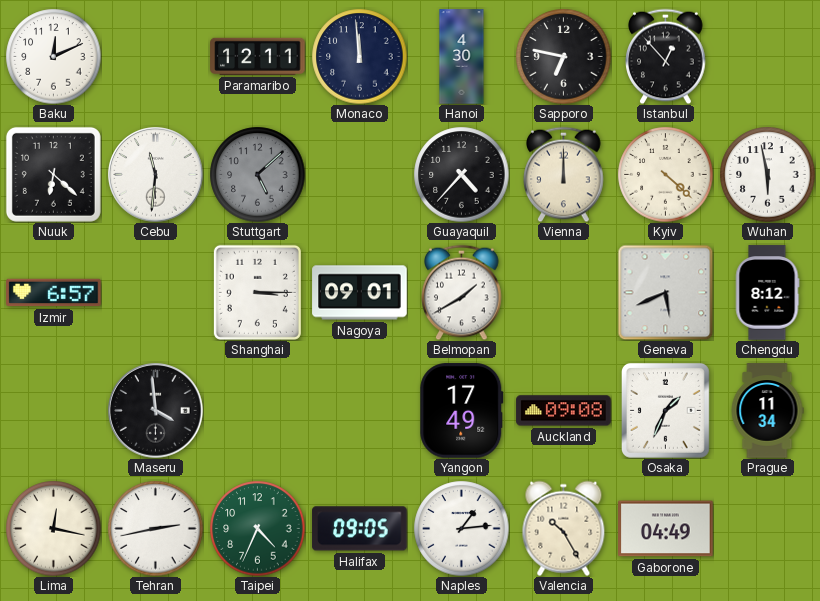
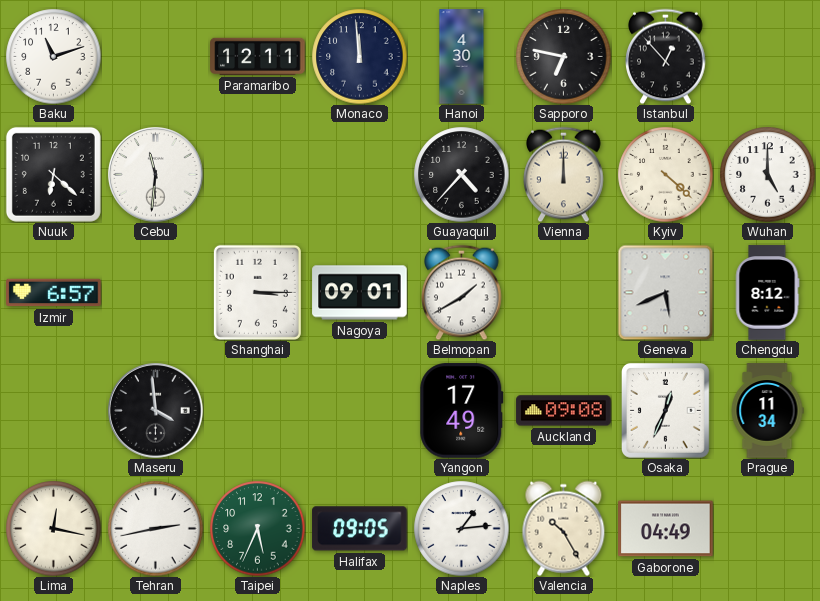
Baku: 12:11 -> 11:12 (53, 56)
Stuttgart: 5:08 -> none (257, 174)
Wuhan: 5:58 -> 5:00 (767, 174)
Osaka: 1:34 -> 12:34 (665, 410)
Taipei: 4:34 -> 5:34 (257, 528)
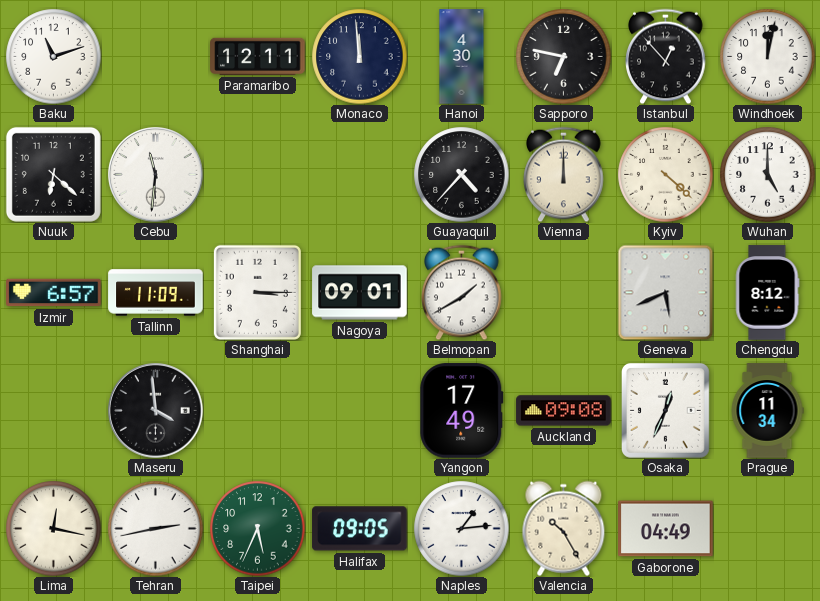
Windhoek: none -> 12:02 (767, 56)
Tallinn: none -> 11:09 (156, 293)
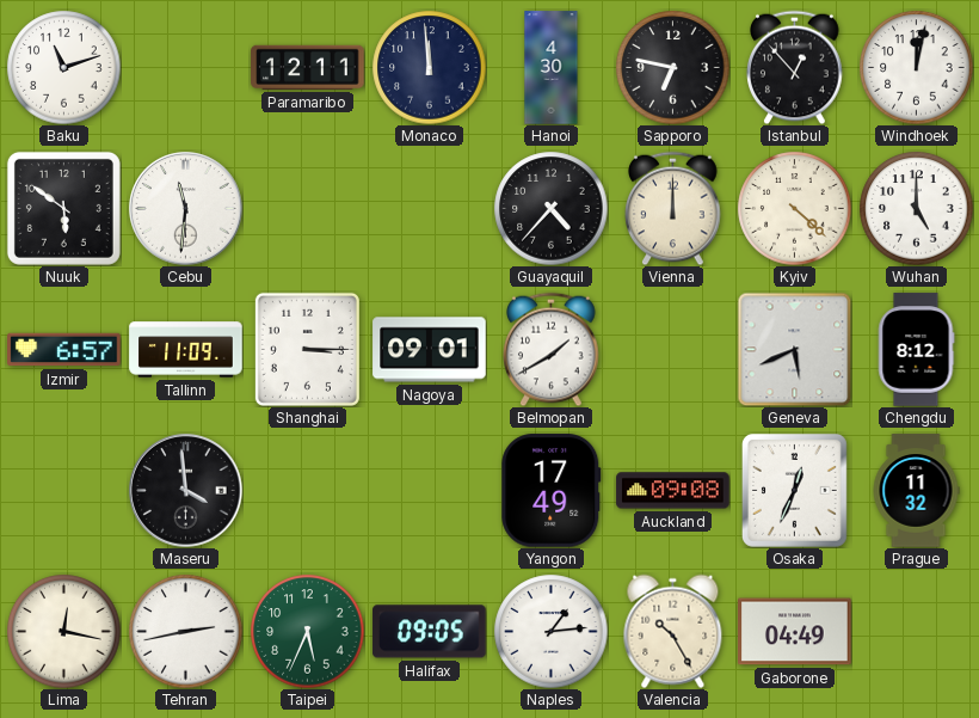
Nuuk: 6:22 -> 5:51 (63, 208)
Prague: 11:34 -> 11:32 (916, 491)
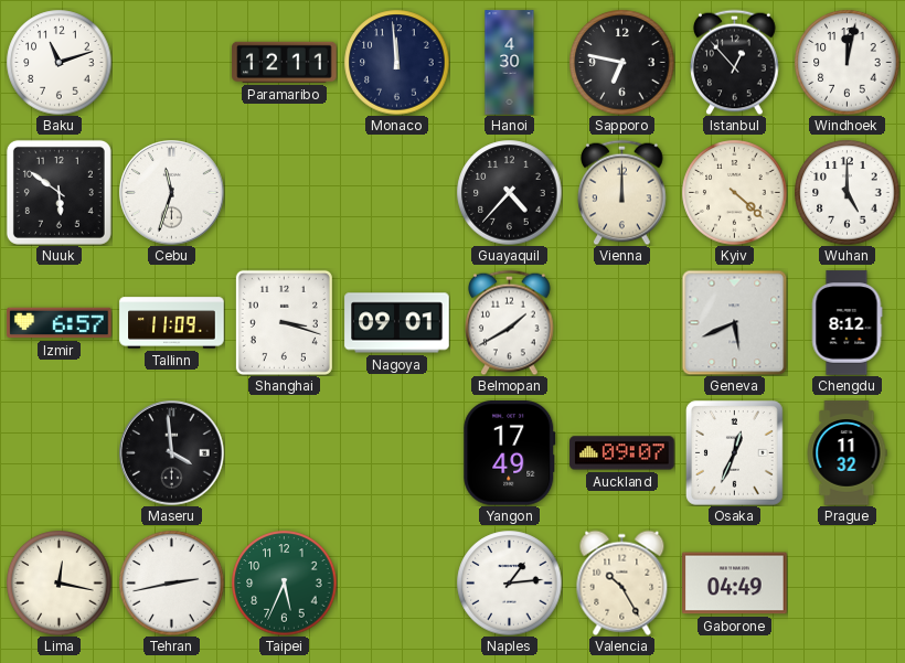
Cebu: 11:31 -> 11:33 (172, 193)
Shanghai: 3:15 -> 3:18 (284, 322)
Auckland: 09:08 -> 09:07 (622, 453)
Halifax: 09:05 -> none (430, 632)
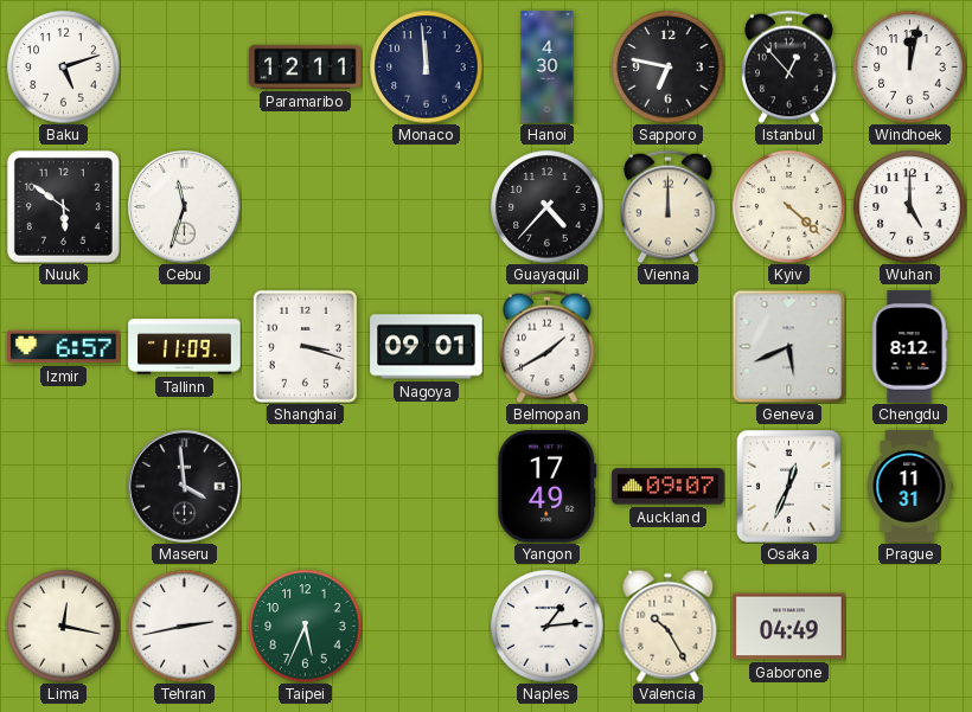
Baku: 11:12 -> 5:12 (63, 66)
Prague: 11:32 -> 11:31 (909, 487)
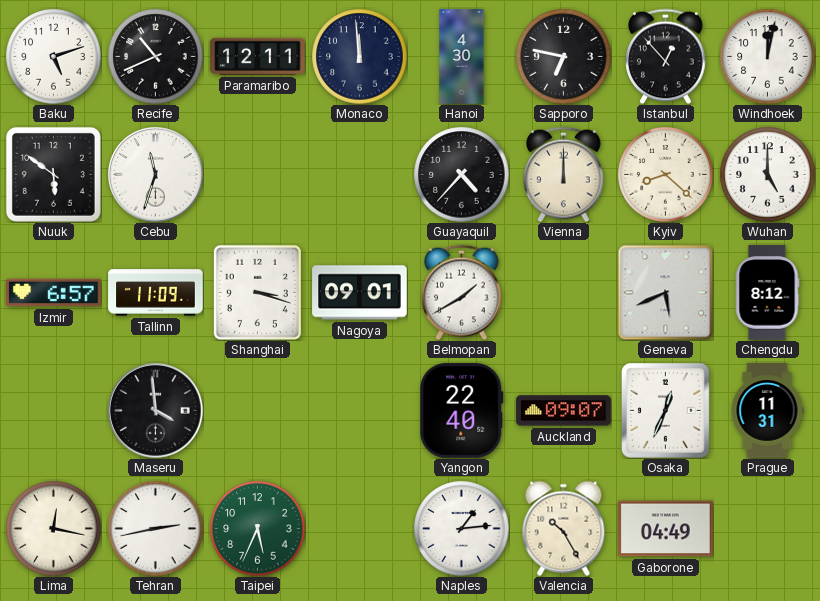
Recife: none -> 10:41 (155, 56)
Kyiv: 4:22 -> 8:22 (665, 174)
Yangon: 17:49 -> 22:40 (462, 411)
